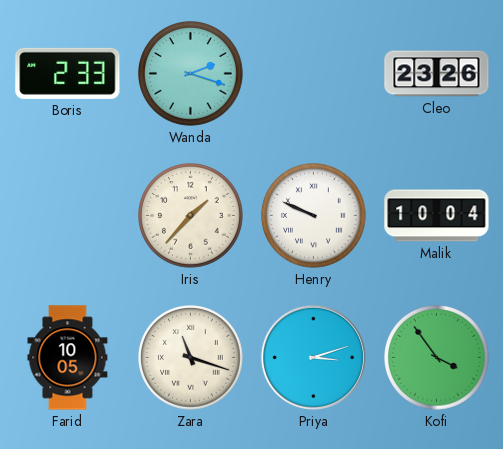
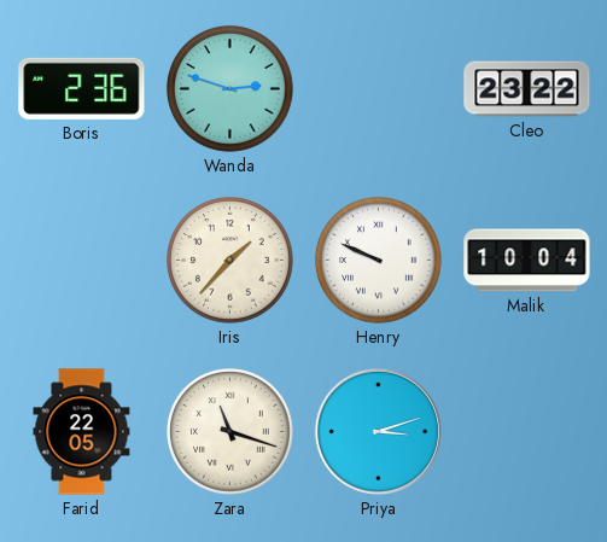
Boris: 2:33 -> 2:36 (82, 88)
Wanda: 2:18 -> 2:48 (230, 89)
Cleo: 23:26 -> 23:22 (527, 89)
Farid: 10:05 -> 22:05 (82, 432)
Kofi: 3:54 -> none (437, 358)
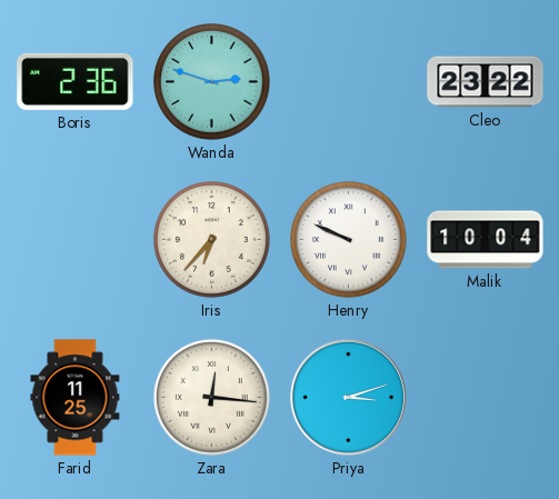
Iris: 1:37 -> 6:37 (212, 240)
Farid: 22:05 -> 11:25 (76, 398)
Zara: 11:18 -> 12:16 (212, 398)
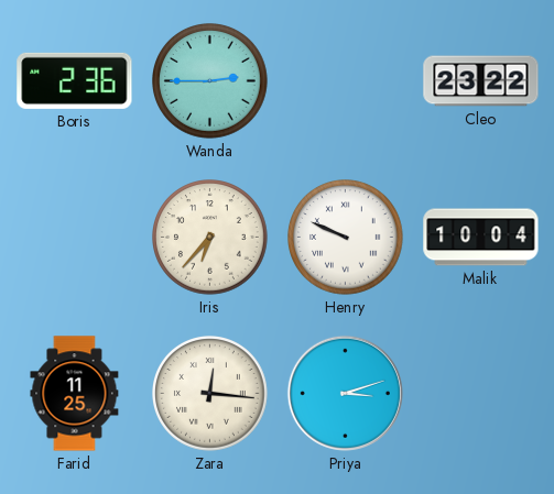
Wanda: 2:48 -> 2:45 (210, 81)
